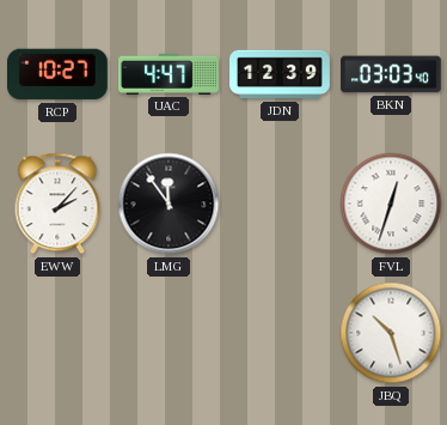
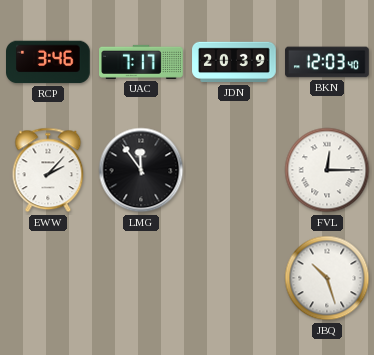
RCP: 10:27 -> 3:46 (49, 62)
UAC: 4:47 -> 7:17 (141, 62)
JDN: 12:39 -> 20:39 (234, 62)
BKN: 03:03 -> 12:03 (327, 62)
FVL: 12:33 -> 12:15 (327, 170)
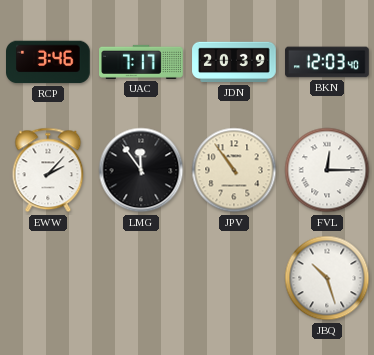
JPV: none -> 10:54 (234, 170)
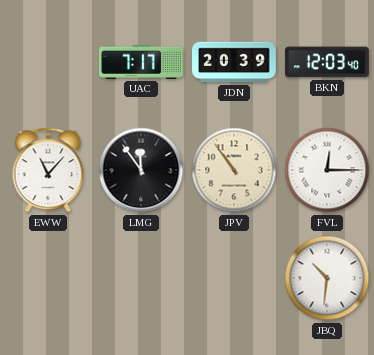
RCP: 3:46 -> none (49, 62)
EWW: 2:07 -> 11:07 (48, 170)
JBQ: 10:27 -> 10:31 (327, 278)
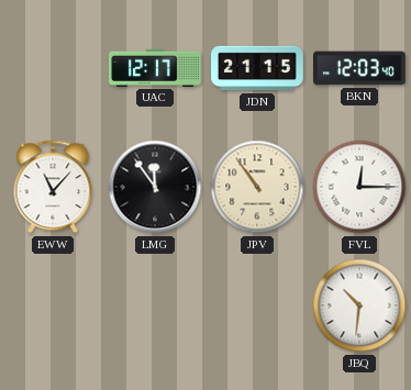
UAC: 7:17 -> 12:17 (155, 68)
JDN: 20:39 -> 21:15 (257, 68)
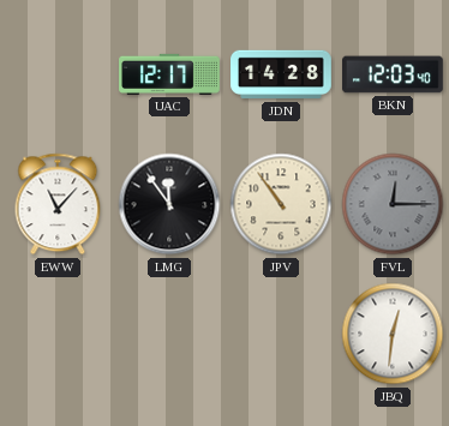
JDN: 21:15 -> 14:28 (281, 74)
FVL dial: white -> grey (393, 204)
JBQ: 10:31 -> 12:31 (393, 334)
